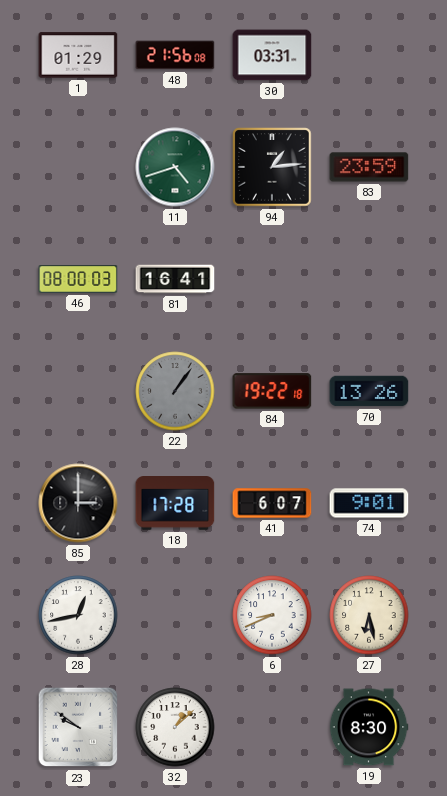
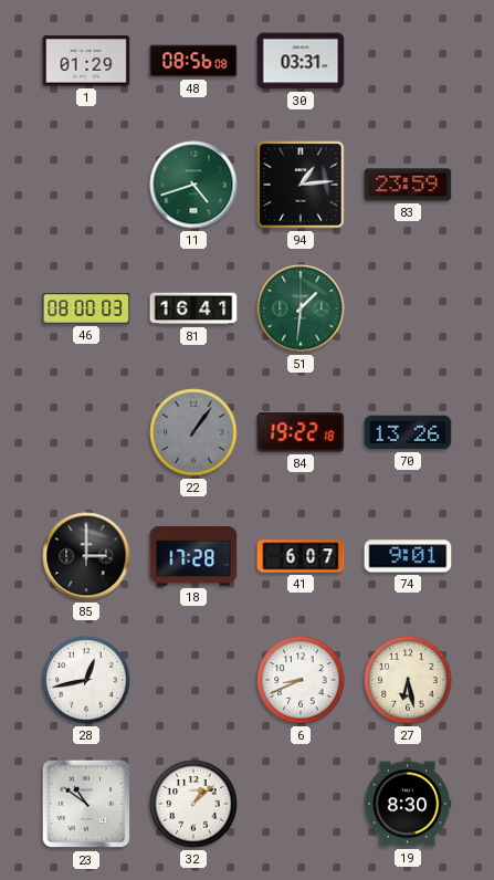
48: 21:56 -> 08:56 (193, 61)
51: none -> 1:31 (301, 308)
23: 9:51 -> 10:51 (86, 804)
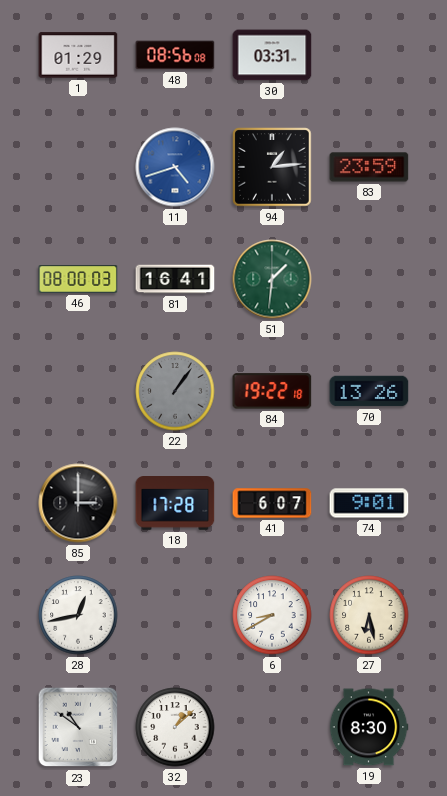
11 dial: green -> blue (175, 167)
6: 8:41 -> 8:40 (272, 615)
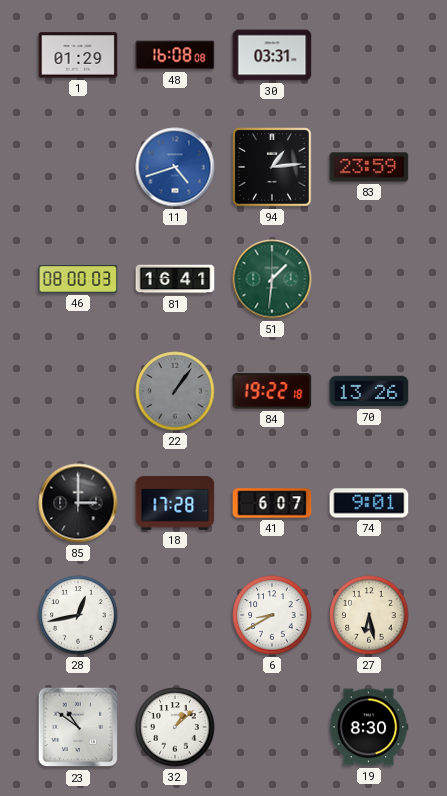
48: 08:56 -> 16:08 (175, 55)
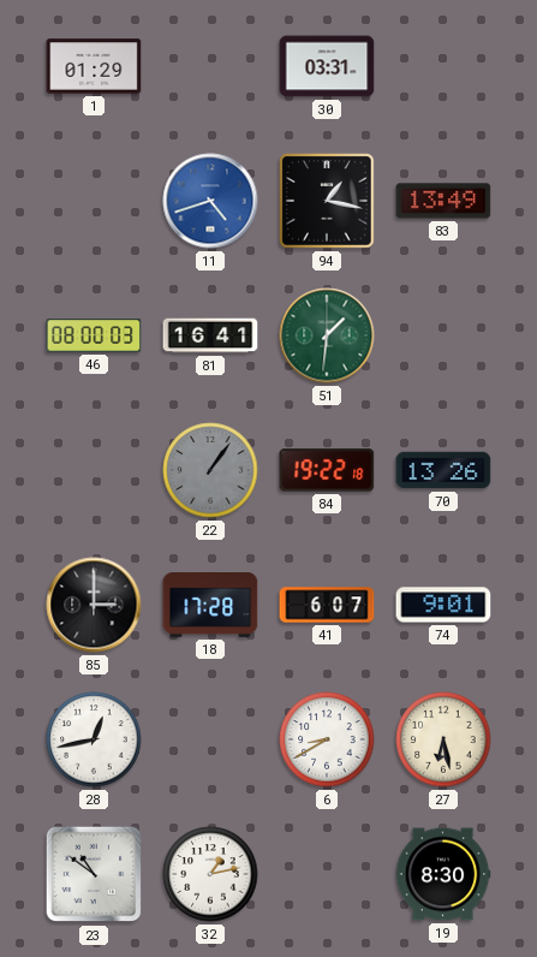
48: 16:08 -> none (175, 55)
94: 1:14 -> 1:17 (327, 201)
83: 23:59 -> 13:49 (443, 201)
32: 1:08 -> 1:13 (210, 874)
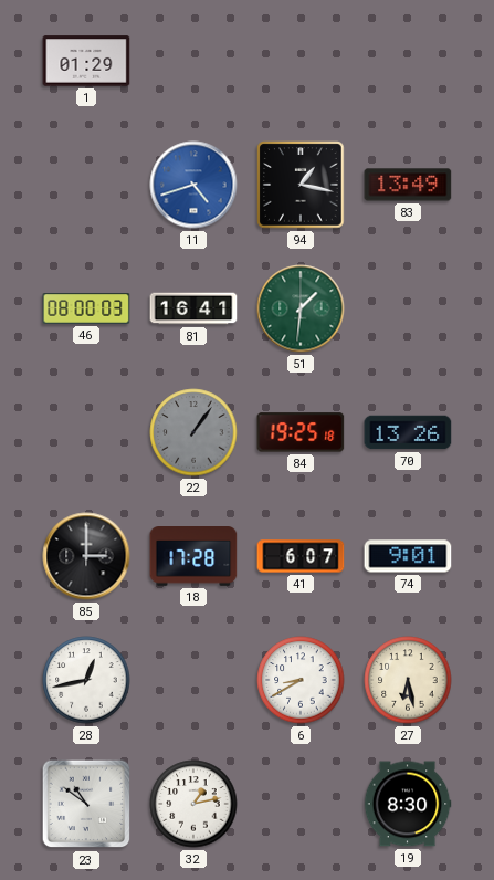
30: 03:31 -> none (327, 66)
84: 19:22 -> 19:25 (301, 432)
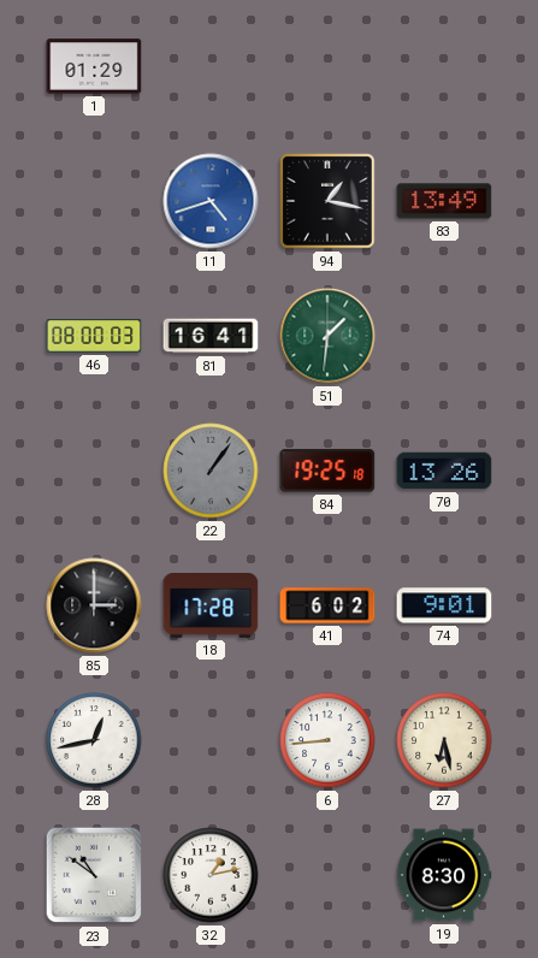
41: 6:07 -> 6:02 (327, 605)
6: 8:40 -> 8:44 (327, 740)
